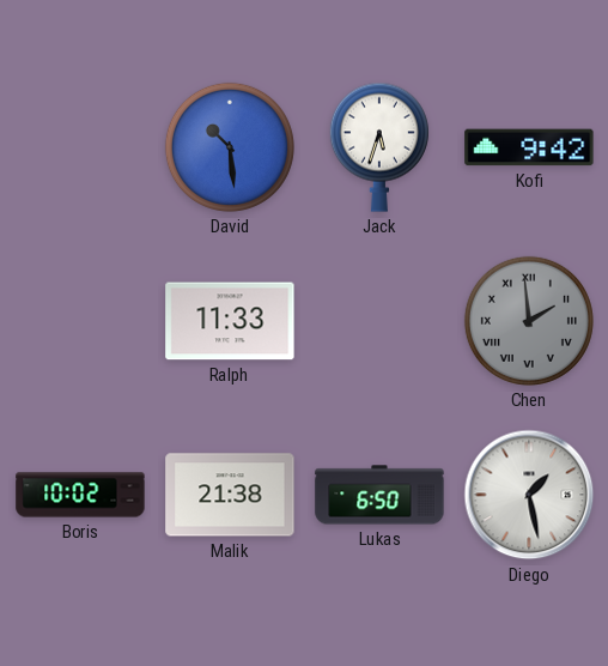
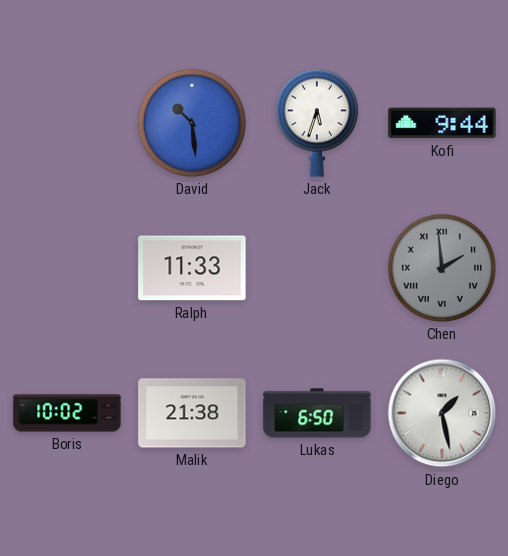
Kofi: 9:42 -> 9:44 (442, 123)
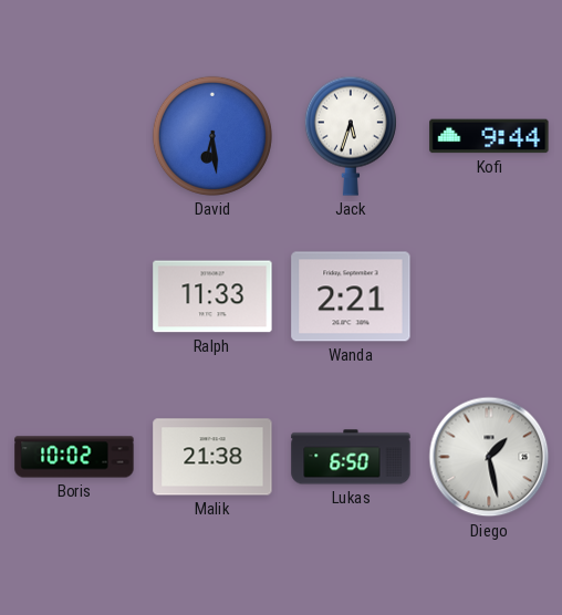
David: 10:29 -> 6:29 (212, 136)
Wanda: none -> 2:21 (351, 296)
Chen: 1:59 -> none (442, 268)
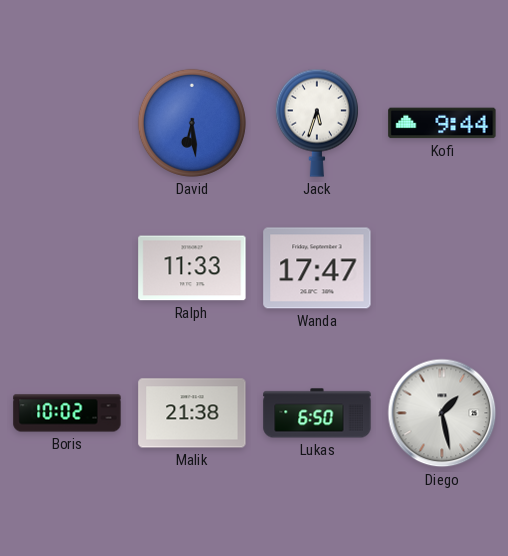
Wanda: 2:21 -> 17:47 (317, 268)
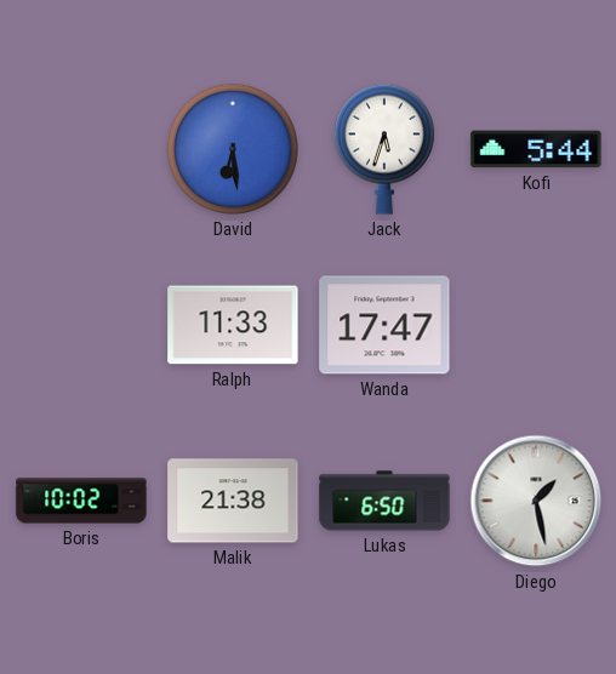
Kofi: 9:44 -> 5:44 (536, 149)
